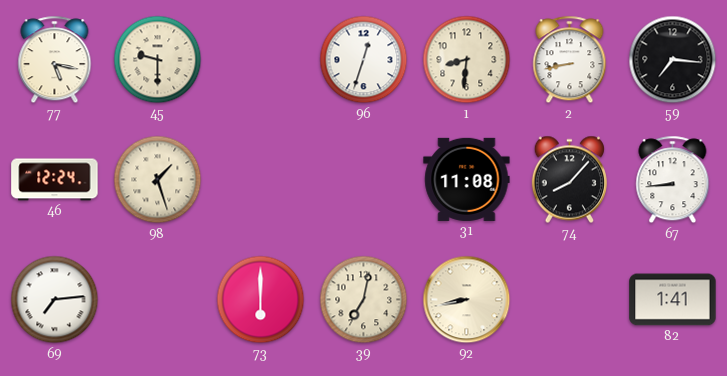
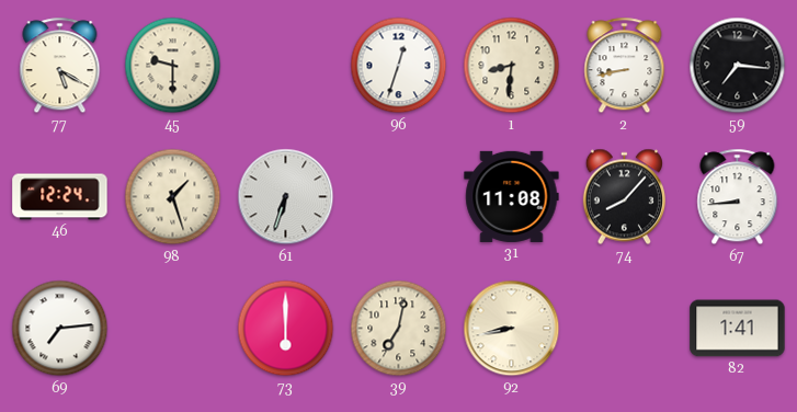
77: 5:17 -> 5:20 (60, 66)
61: none -> 6:33 (286, 197)
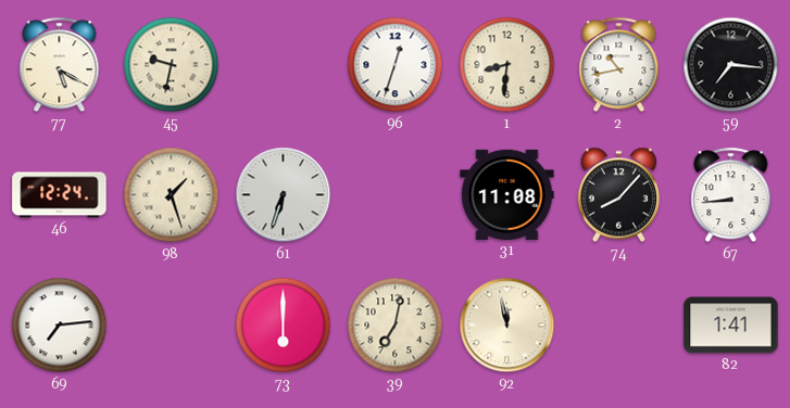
45: 9:30 -> 9:32 (172, 65)
2: 8:43 -> 10:43 (619, 65)
92: 8:43 -> 11:58 (507, 326)
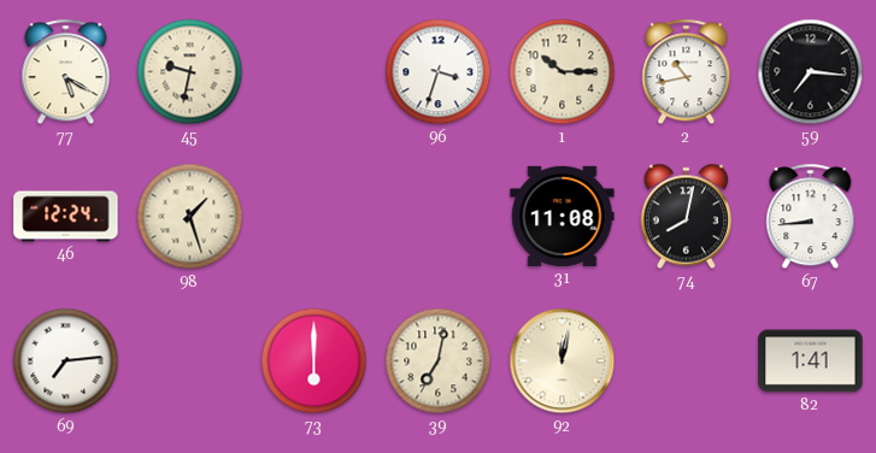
96: 12:33 -> 3:33 (439, 72)
1: 8:31 -> 10:15 (563, 72)
61: 6:33 -> none (284, 195)
74: 8:07 -> 8:02 (686, 217)
92: 11:58 -> 12:02 (563, 361)
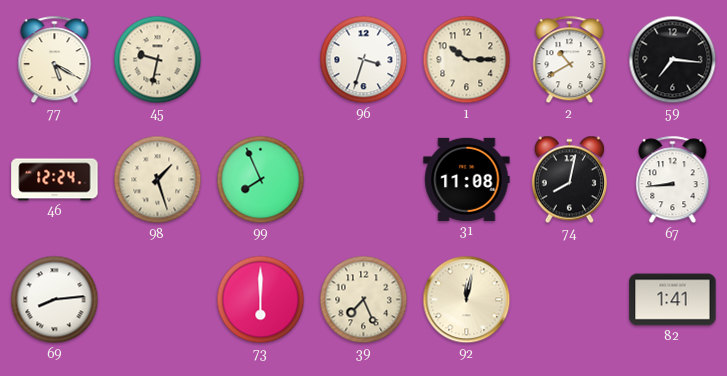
2: 10:43 -> 10:40 (570, 60)
99: none -> 7:56 (261, 180)
69: 7:14 -> 8:14 (55, 300)
39: 7:02 -> 7:26 (364, 300)
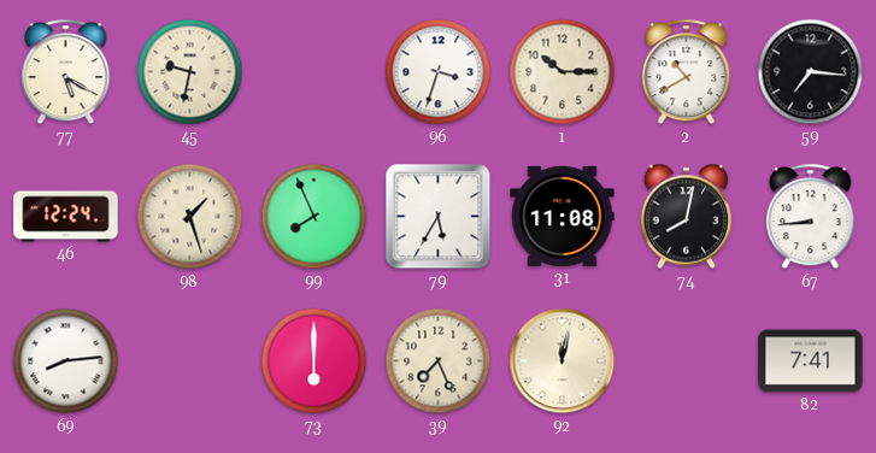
79: none -> 5:35 (439, 217)
82: 1:41 -> 7:41 (811, 361)
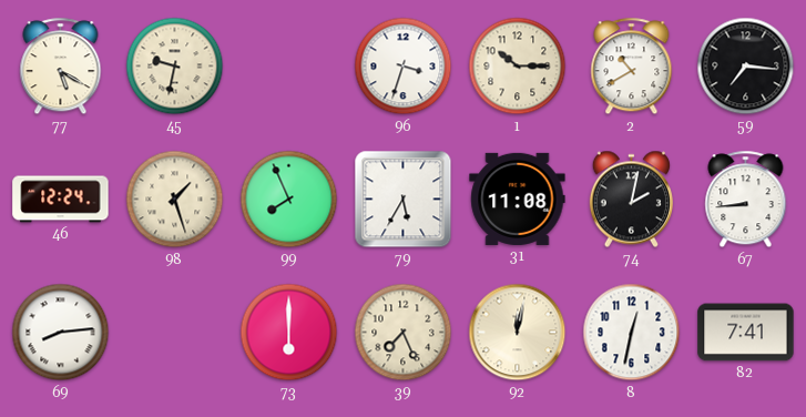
74: 8:02 -> 2:02 (631, 200)
8: none -> 12:32 (632, 333)
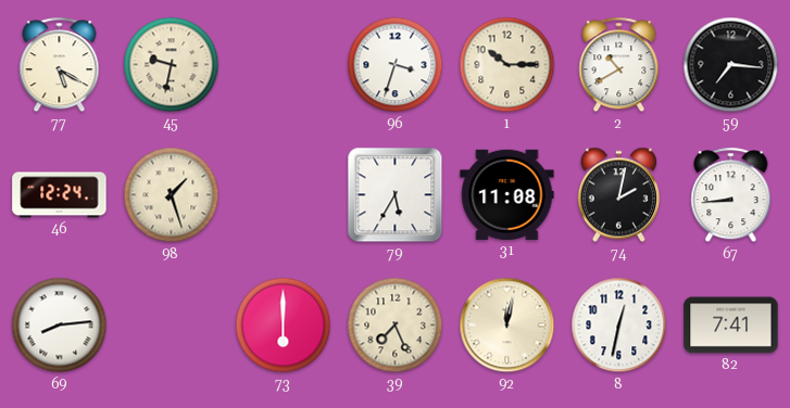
99: 7:56 -> none (289, 200)
